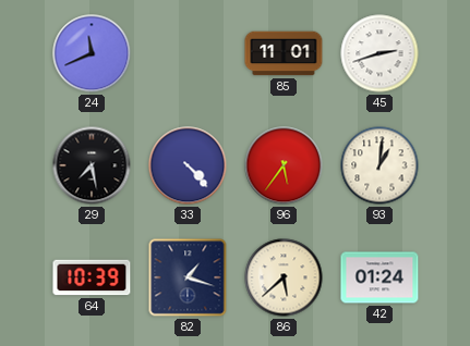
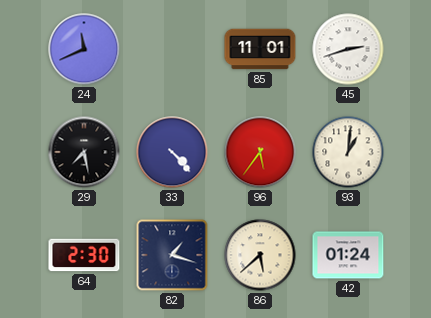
64: 10:39 -> 2:30 (84, 255)
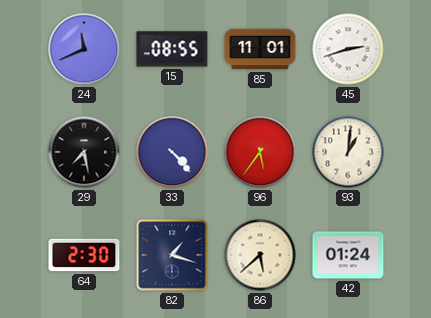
15: none -> 08:55 (172, 49)
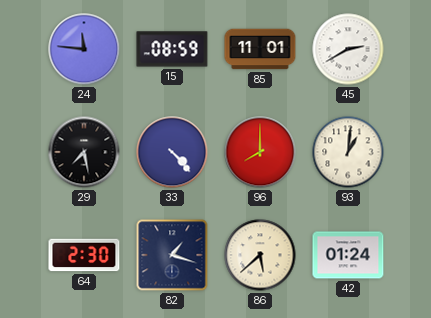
24: 11:41 -> 11:46 (84, 49)
15: 08:55 -> 08:59 (172, 49)
45: 2:42 -> 2:40 (348, 49)
96: 5:36 -> 8:00 (260, 152)
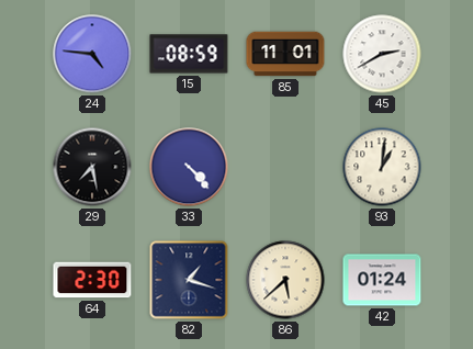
24: 11:46 -> 4:46 (92, 54)
96: 8:00 -> none (260, 152)
